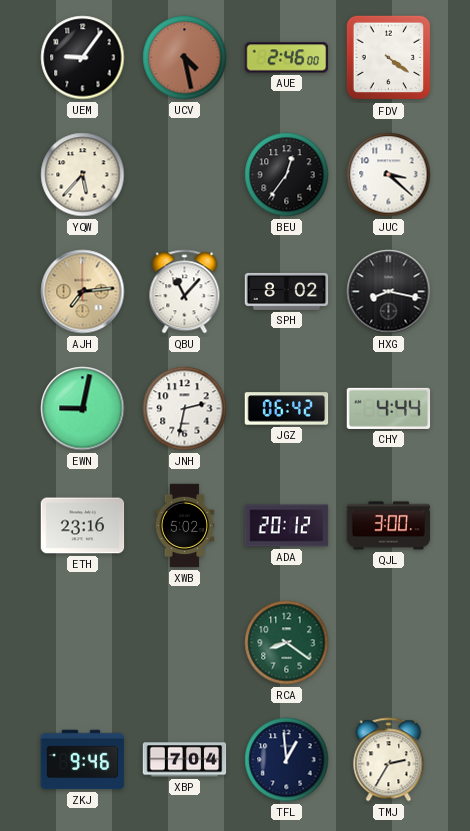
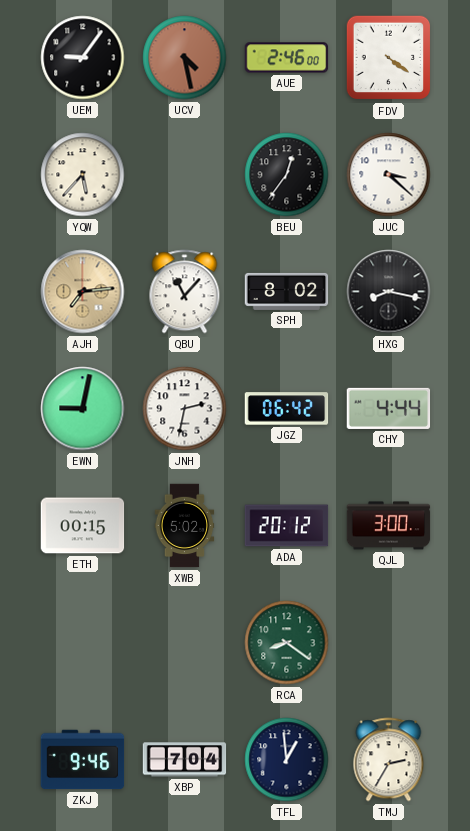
ETH: 23:16 -> 00:15 (83, 526)
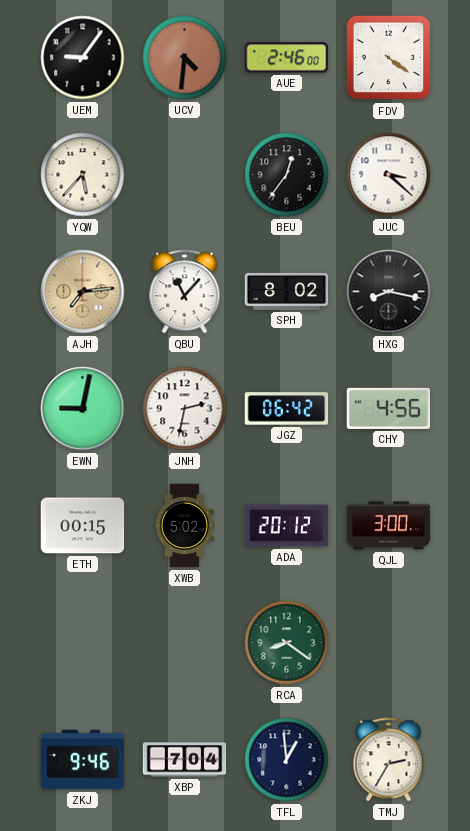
UCV: 4:28 -> 4:31 (185, 58)
CHY: 4:44 -> 4:56 (389, 408)
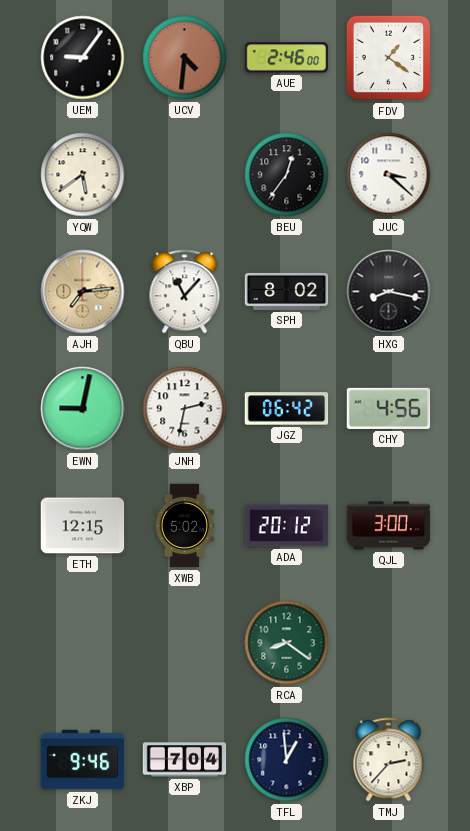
FDV: 4:21 -> 1:21 (389, 58)
YQW: 5:37 -> 5:39 (83, 175)
ETH: 00:15 -> 12:15 (83, 526)
TMJ: 2:35 -> 2:37 (389, 760)
